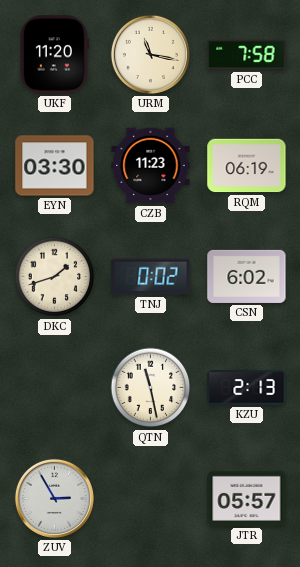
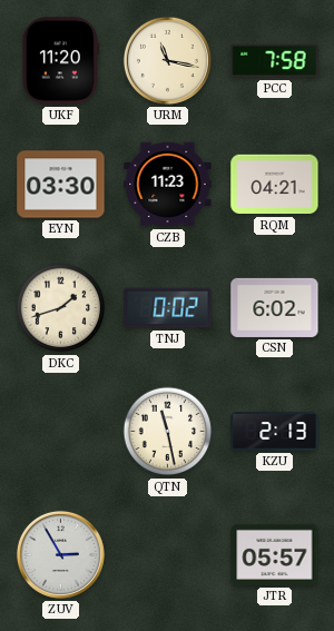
RQM: 06:19 -> 04:21 (275, 185)
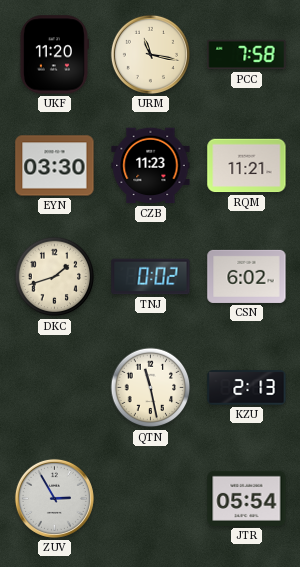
RQM: 04:21 -> 11:21 (247, 166)
JTR: 05:57 -> 05:54 (247, 498)
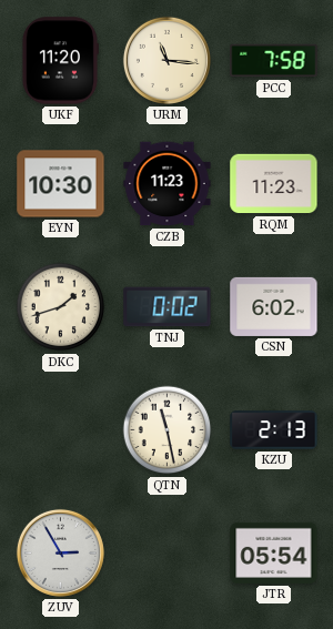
URM: 11:17 -> 11:16 (167, 60)
EYN: 03:30 -> 10:30 (61, 184)
RQM: 11:21 -> 11:23 (274, 184)
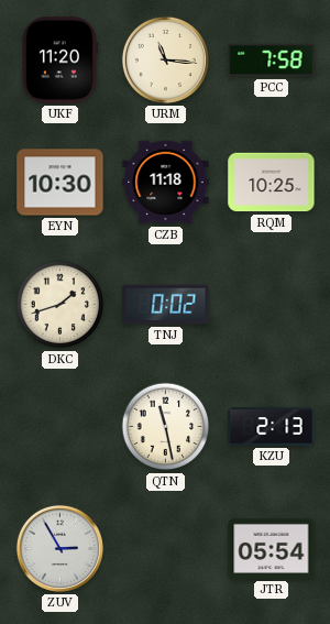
CZB: 11:23 -> 11:18 (166, 183)
RQM: 11:23 -> 10:25 (272, 183)
CSN: 6:02 -> none (274, 306)
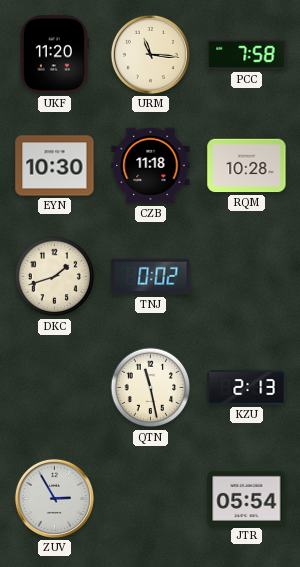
RQM: 10:25 -> 10:28 (247, 166)
